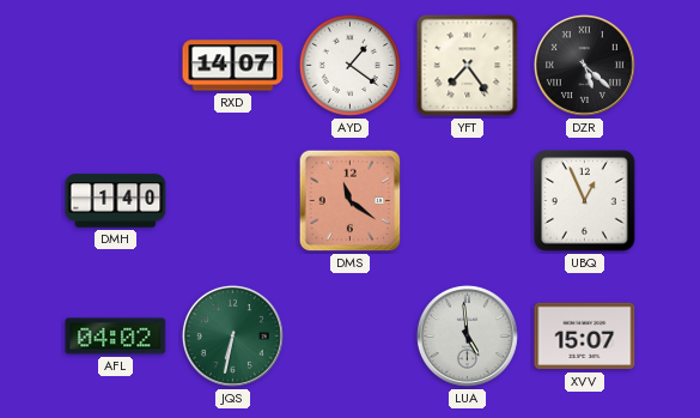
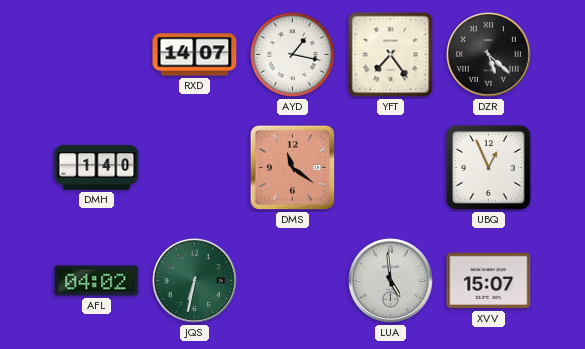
AYD: 1:21 -> 1:17 (292, 54)
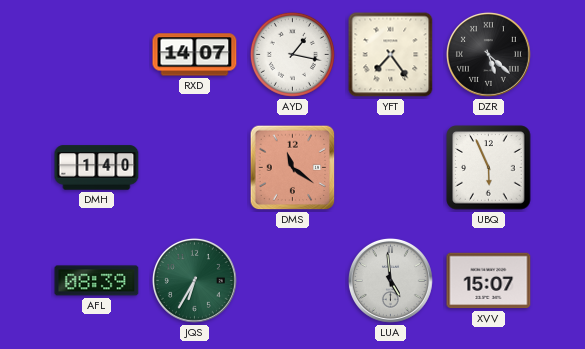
UBQ: 12:56 -> 5:56 (489, 168)
AFL: 04:02 -> 08:39 (97, 281)
JQS: 6:32 -> 6:35 (194, 280)
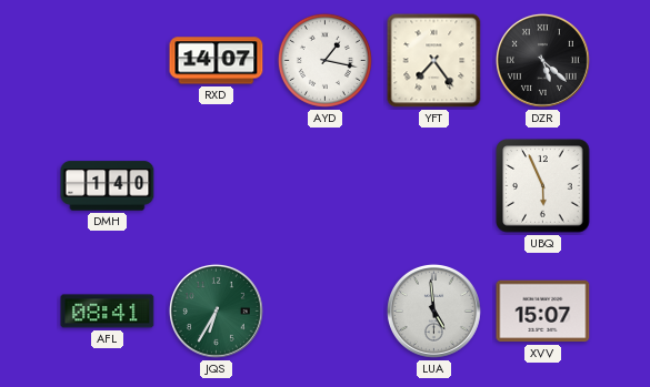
DMS: 11:21 -> none (293, 168)
AFL: 08:39 -> 08:41 (108, 312)
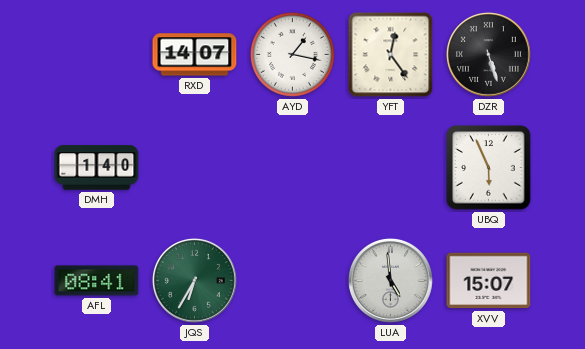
YFT: 7:24 -> 12:24 (391, 55)
DZR: 5:22 -> 5:27 (488, 54)
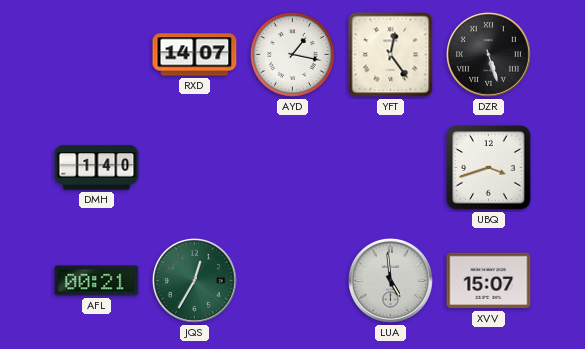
UBQ: 5:56 -> 3:42 (489, 168)
AFL: 08:41 -> 00:21 (97, 281)
JQS: 6:35 -> 12:35 (194, 280)
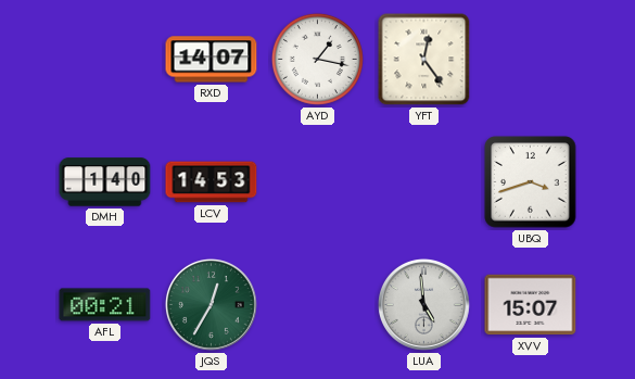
DZR: 5:27 -> none (488, 54)
LCV: none -> 14:53 (212, 182)
